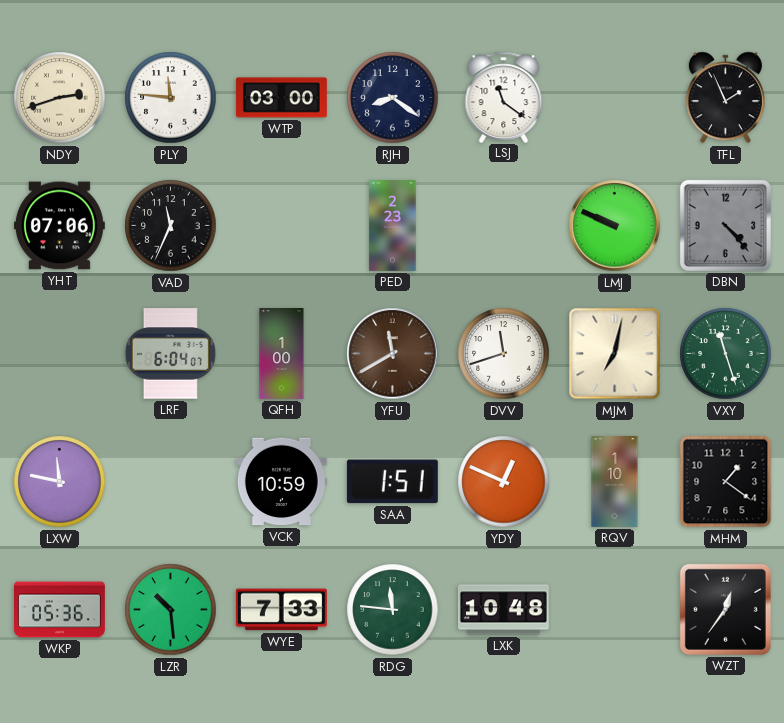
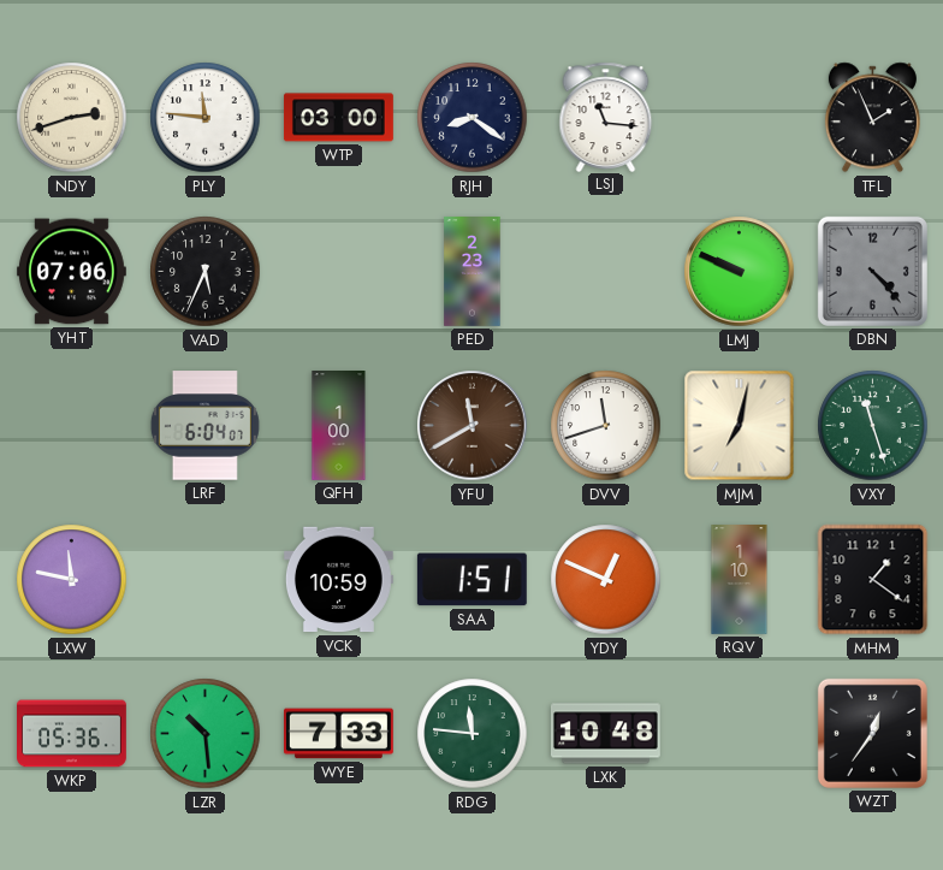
LSJ: 11:21 -> 11:16 (606, 117)
VAD: 11:34 -> 5:34 (206, 272)
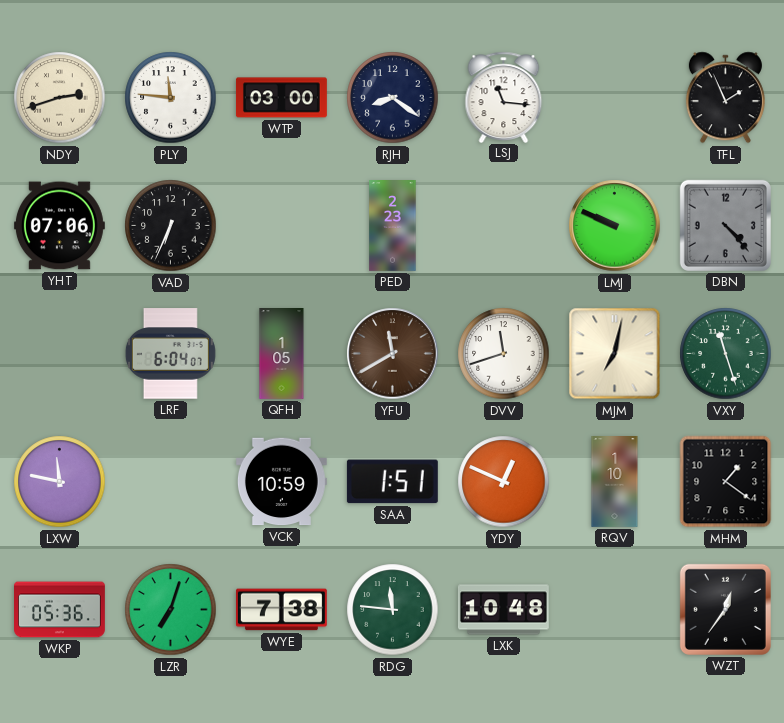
VAD: 5:34 -> 6:34 (171, 226)
QFH: 1:00 -> 1:05 (282, 354)
LZR: 10:29 -> 7:03 (171, 610)
WYE: 7:33 -> 7:38 (281, 610)
